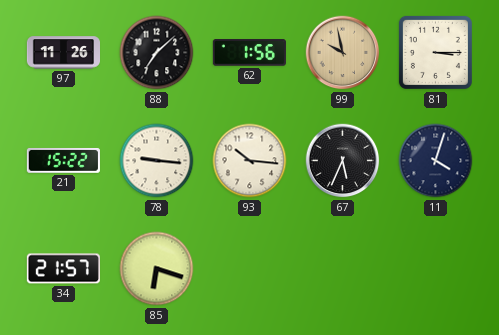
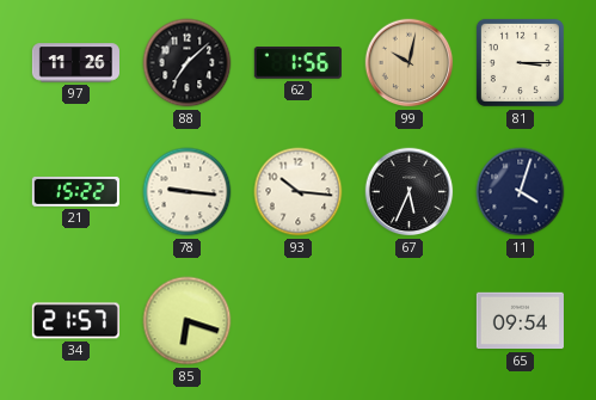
99: 9:58 -> 10:02 (410, 63)
65: none -> 09:54 (520, 321)
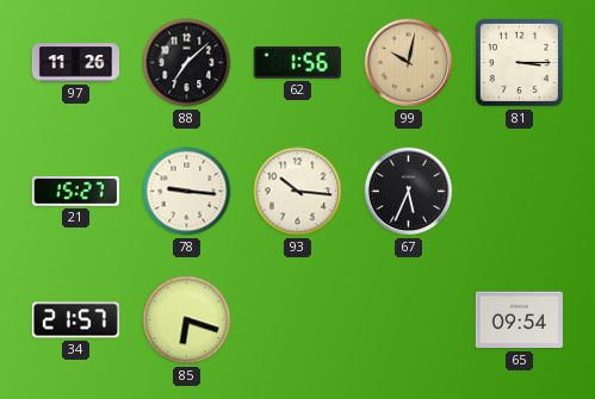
21: 15:22 -> 15:27 (75, 192)
11: 4:03 -> none (521, 192)
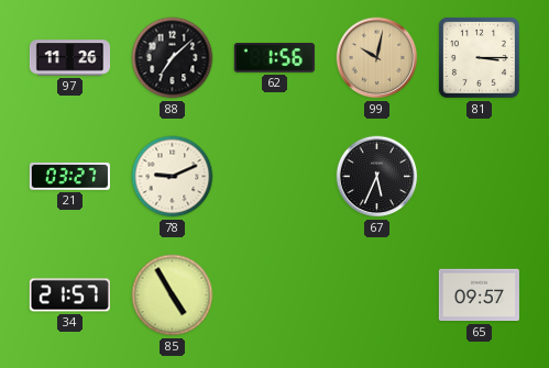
21: 15:27 -> 03:27 (69, 177)
78: 9:16 -> 9:11 (173, 177)
93: 10:16 -> none (298, 192)
85: 6:18 -> 4:55 (173, 295)
65: 09:54 -> 09:57 (479, 295)
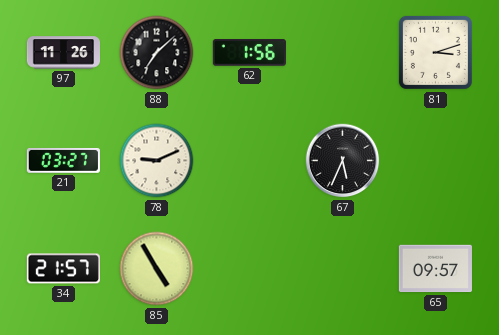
99: 10:02 -> none (377, 58)
81: 3:15 -> 3:12 (435, 52)
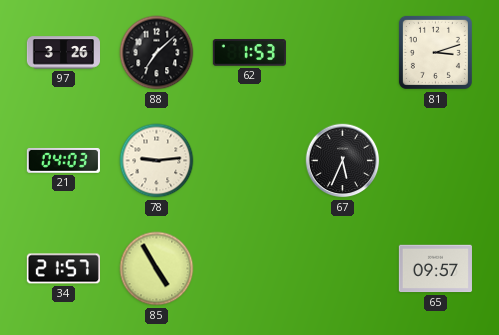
97: 11:26 -> 3:26 (63, 53)
62: 1:56 -> 1:53 (249, 53)
21: 03:27 -> 04:03 (63, 161)
78: 9:11 -> 9:14 (157, 161)
